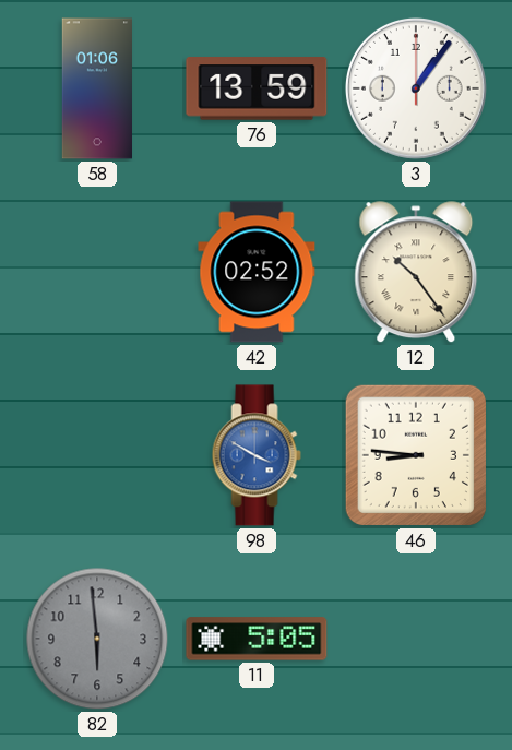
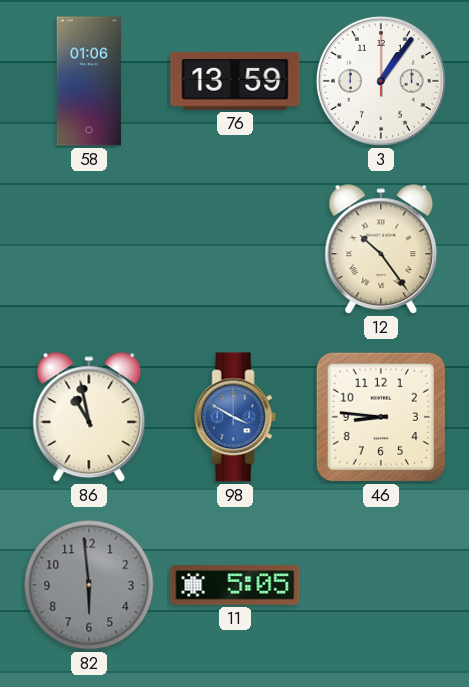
42: 02:52 -> none (257, 272)
86: none -> 10:58 (89, 418)
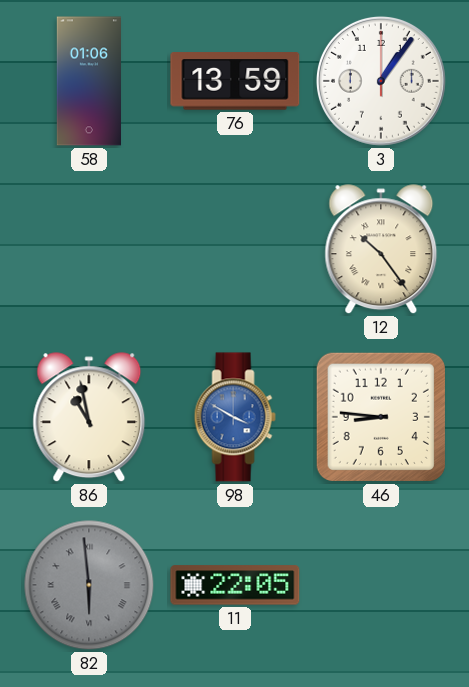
82 numerals: Arabic -> Roman (89, 585)
11: 5:05 -> 22:05 (235, 585)
